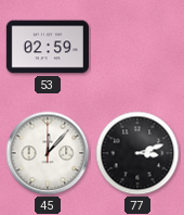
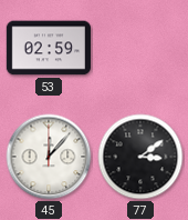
77: 3:12 -> 3:09 (140, 157)
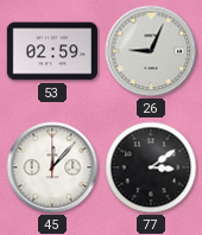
26: none -> 9:04 (151, 51)
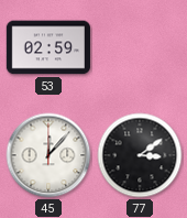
26: 9:04 -> none (151, 51)
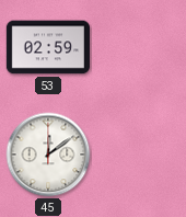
45: 12:07 -> 12:09 (48, 155)
77: 3:09 -> none (140, 155)
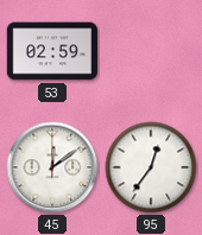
95: none -> 12:36 (151, 167)
